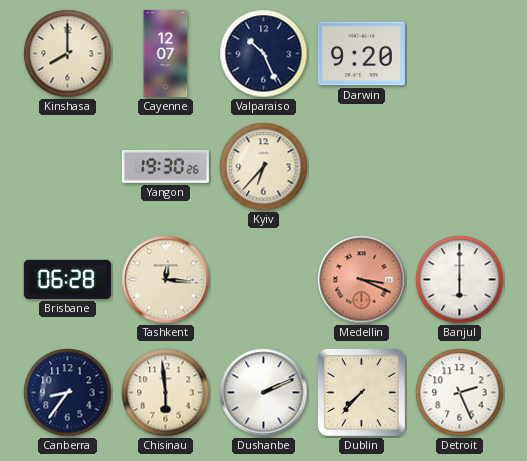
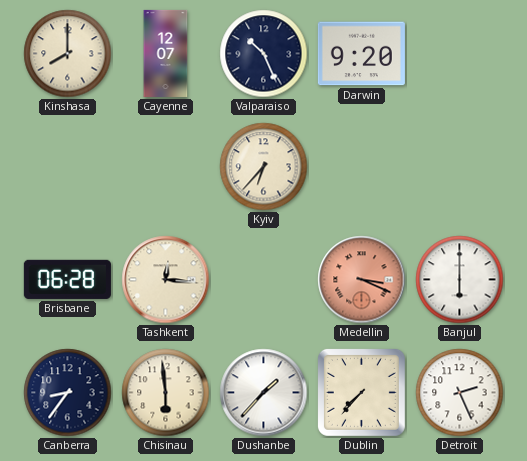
Yangon: 19:30 -> none (165, 166)
Dushanbe: 2:11 -> 1:37 (264, 393)
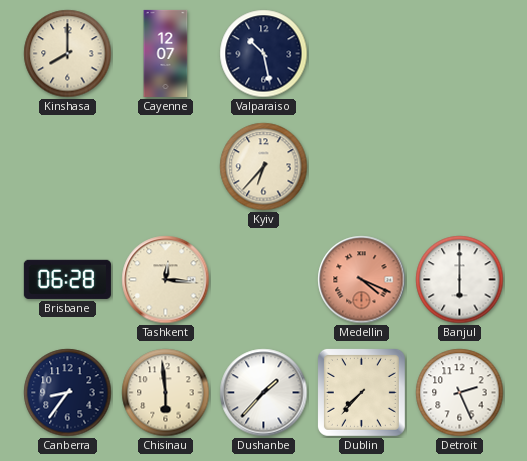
Valparaiso: 10:26 -> 10:28 (264, 54)
Darwin: 9:20 -> none (361, 54)
Medellin: 3:19 -> 4:19 (362, 280)
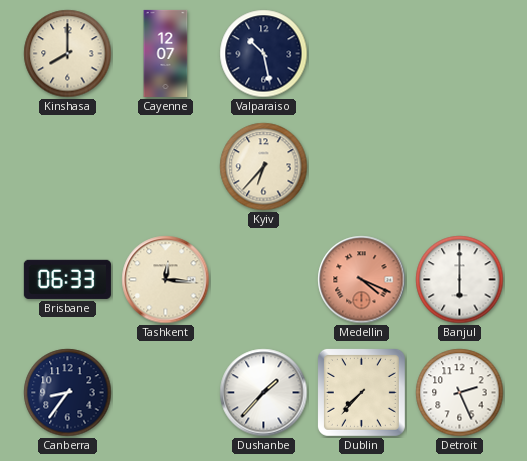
Brisbane: 06:28 -> 06:33 (67, 279)
Chisinau: 5:59 -> none (166, 393)
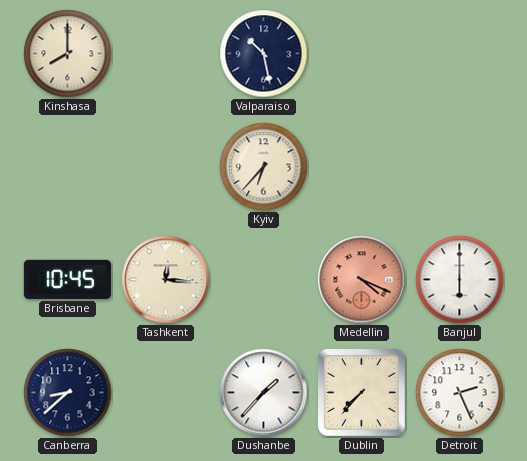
Cayenne: 12:07 -> none (166, 53)
Brisbane: 06:33 -> 10:45 (67, 279)
Canberra: 8:36 -> 8:38 (68, 393)
